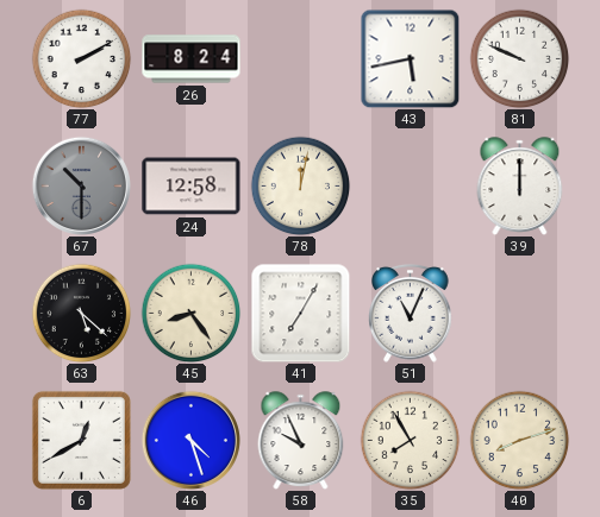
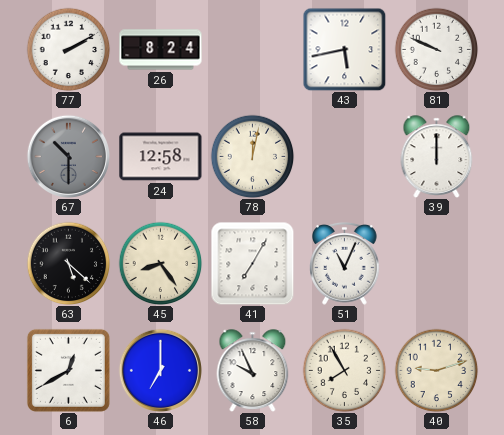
46: 4:27 -> 7:00 (160, 370)
40: 8:12 -> 9:12 (436, 370)
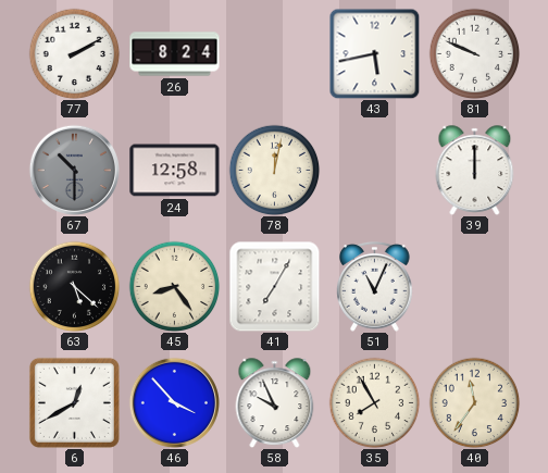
46: 7:00 -> 3:53 (174, 402)
40: 9:12 -> 11:36 (474, 402)
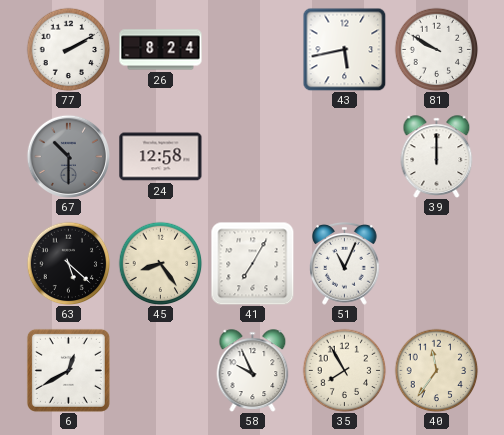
81: 9:49 -> 9:50 (436, 49)
78: 12:02 -> none (274, 170)
46: 3:53 -> none (174, 402)
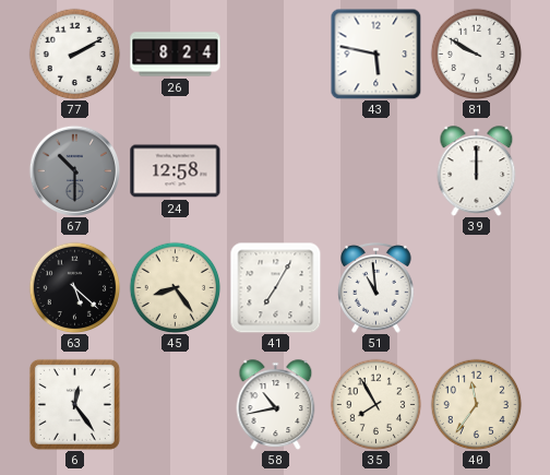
43: 5:43 -> 5:47 (375, 54)
51: 11:04 -> 10:59 (376, 288)
6: 12:40 -> 12:24 (74, 404)
58: 9:56 -> 10:43 (276, 405)
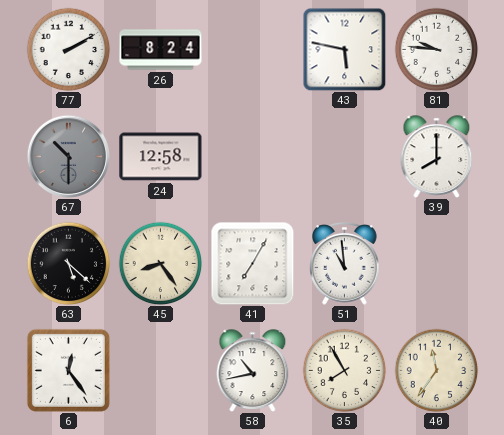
81: 9:50 -> 9:46 (436, 49)
39: 12:00 -> 8:00 (437, 157)
